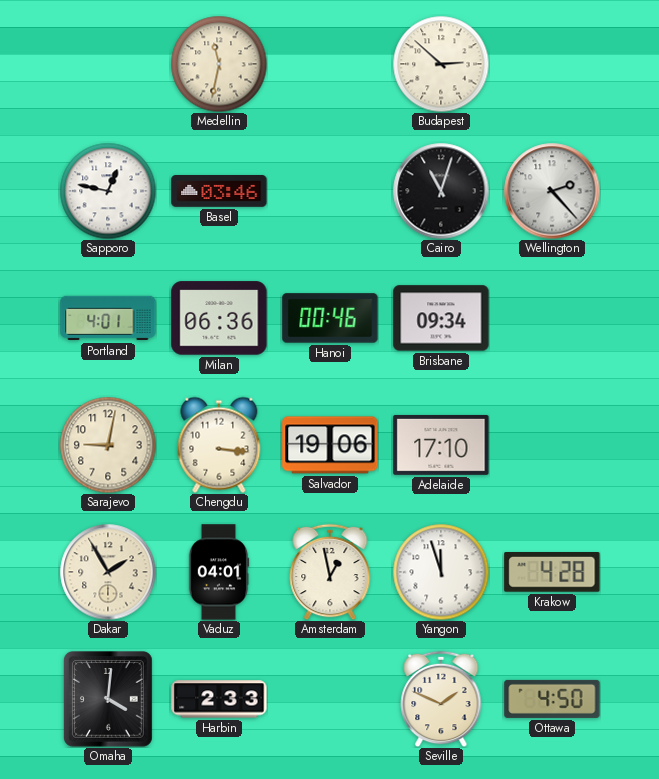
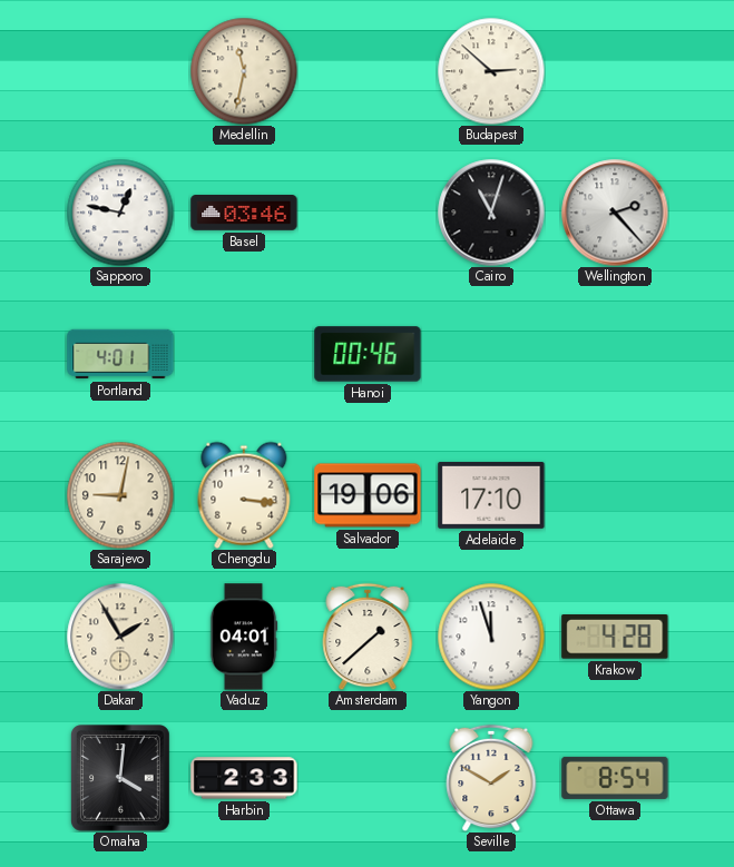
Milan: 06:36 -> none (219, 318)
Brisbane: 09:34 -> none (441, 318)
Amsterdam: 12:58 -> 1:38 (368, 637)
Seville: 1:49 -> 1:50 (491, 778)
Ottawa: 4:50 -> 8:54 (615, 778)
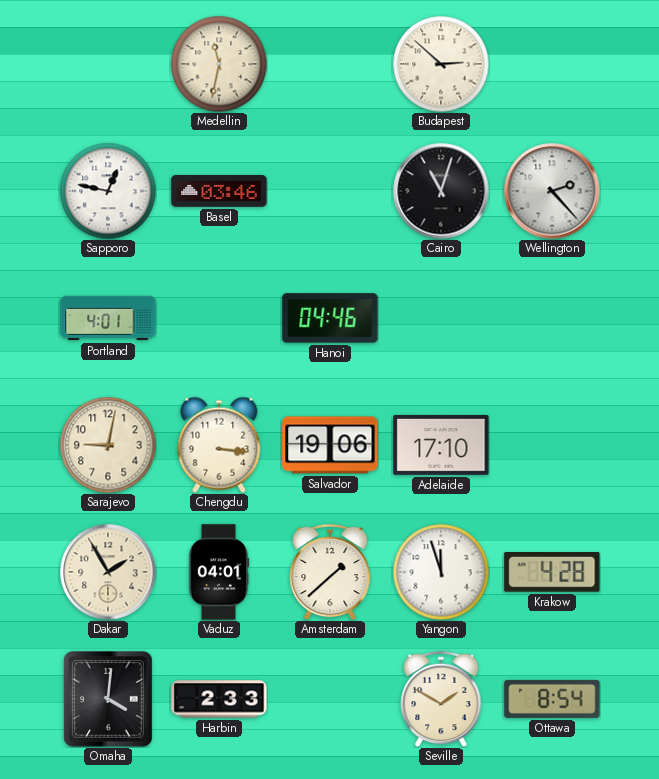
Hanoi: 00:46 -> 04:46 (330, 318)
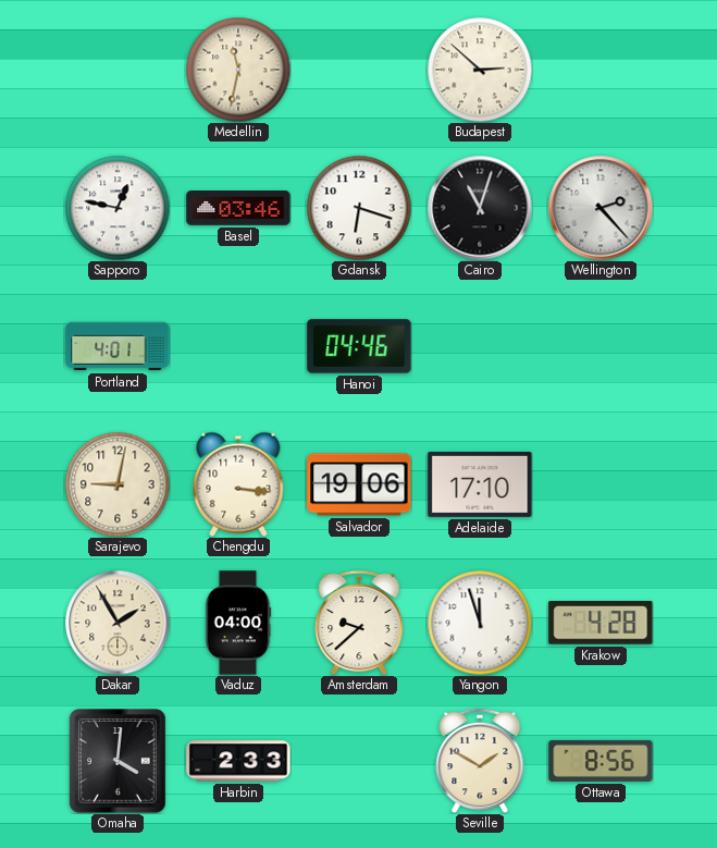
Gdansk: none -> 6:18 (359, 208)
Vaduz: 04:01 -> 04:00 (238, 623)
Amsterdam: 1:38 -> 9:38 (359, 623)
Ottawa: 8:54 -> 8:56 (601, 761)
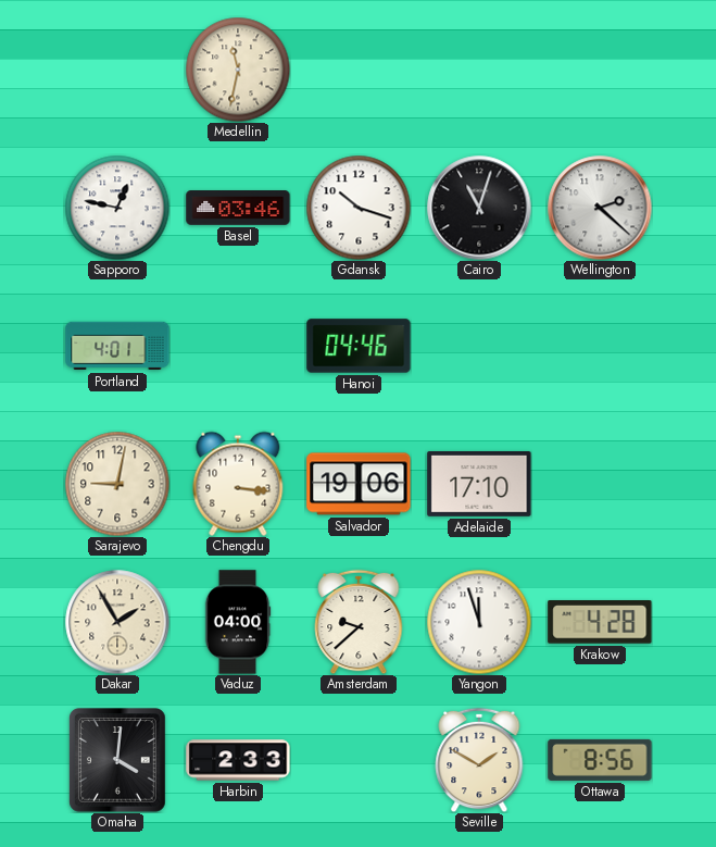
Budapest: 2:52 -> none (480, 70)
Gdansk: 6:18 -> 10:18 (359, 208)
Wellington: 2:23 -> 2:22 (600, 208)
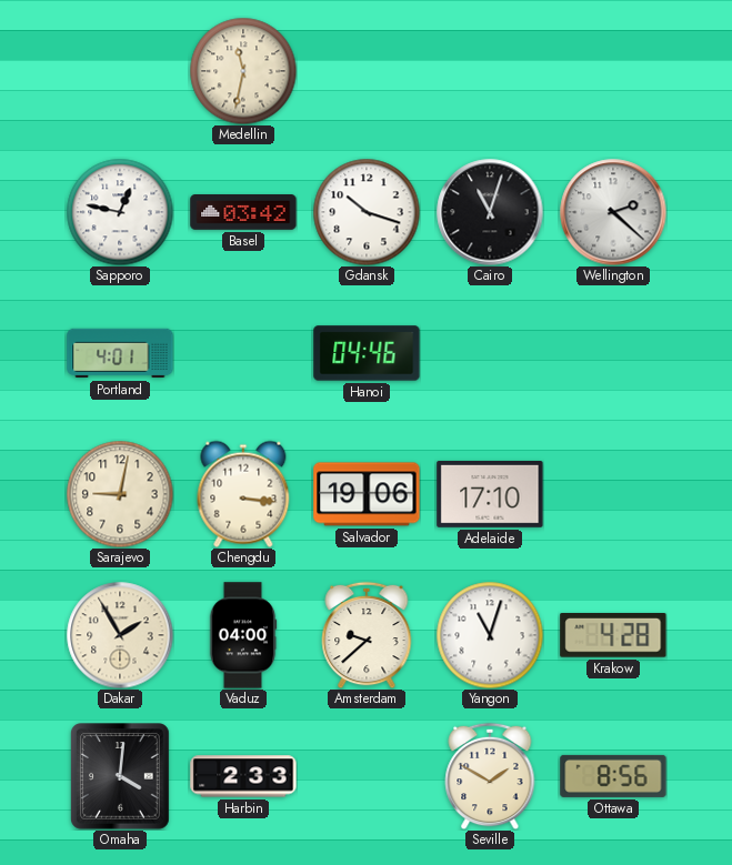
Basel: 03:46 -> 03:42 (243, 213)
Yangon: 11:57 -> 11:03 (490, 635)
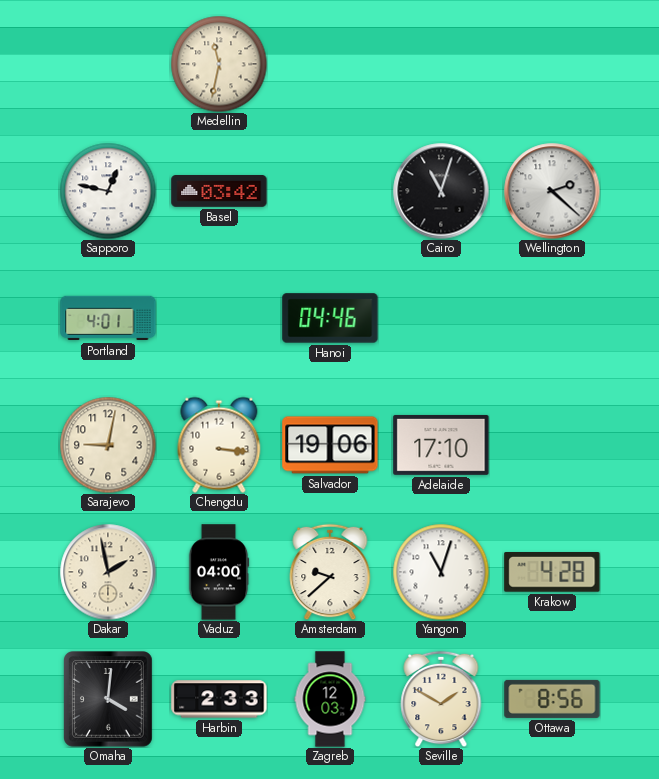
Gdansk: 10:18 -> none (367, 212)
Dakar: 1:55 -> 1:58 (108, 572)
Zagreb: none -> 12:03 (330, 699)
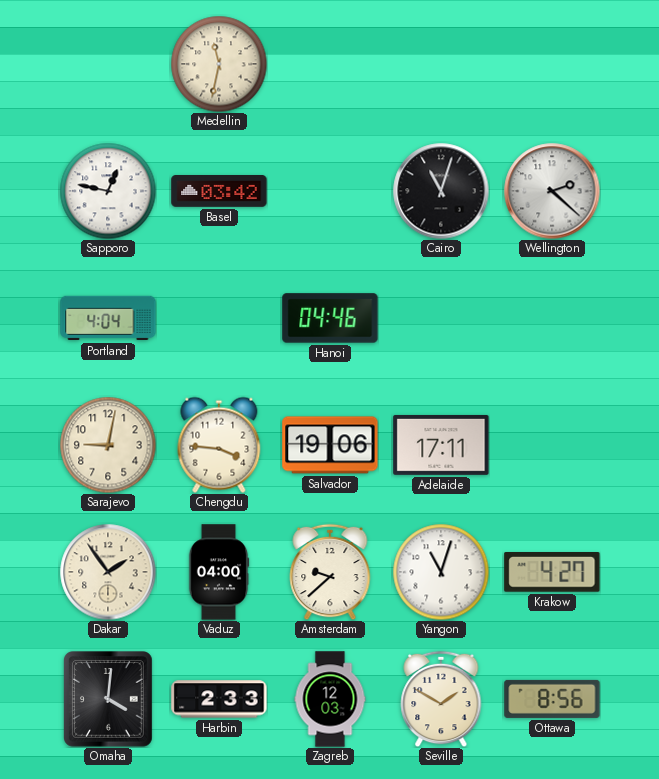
Portland: 4:01 -> 4:04 (108, 318)
Chengdu: 3:16 -> 3:46 (219, 445)
Adelaide: 17:10 -> 17:11 (441, 445)
Dakar: 1:58 -> 1:54 (108, 572)
Krakow: 4:28 -> 4:27 (552, 573)
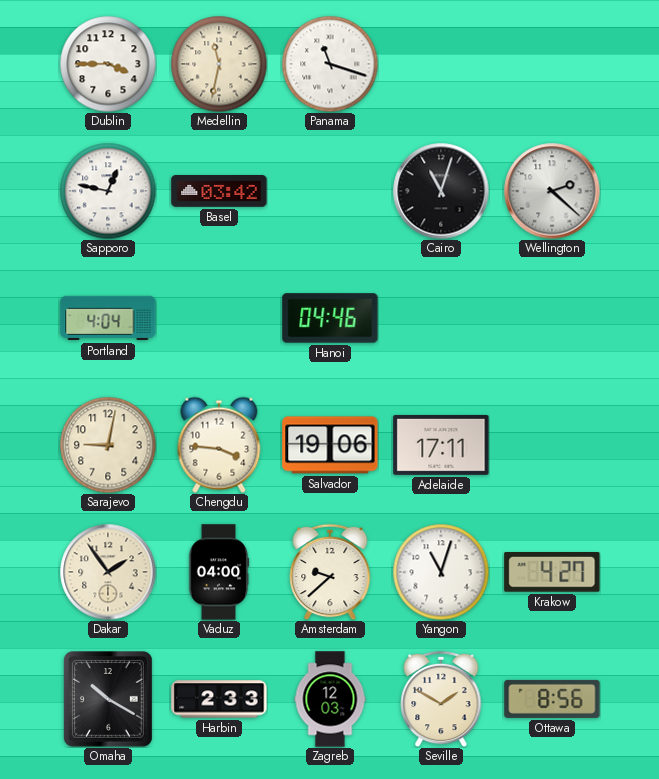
Dublin: none -> 3:45 (108, 64)
Panama: none -> 11:18 (330, 64)
Omaha: 4:01 -> 10:20 (109, 700)
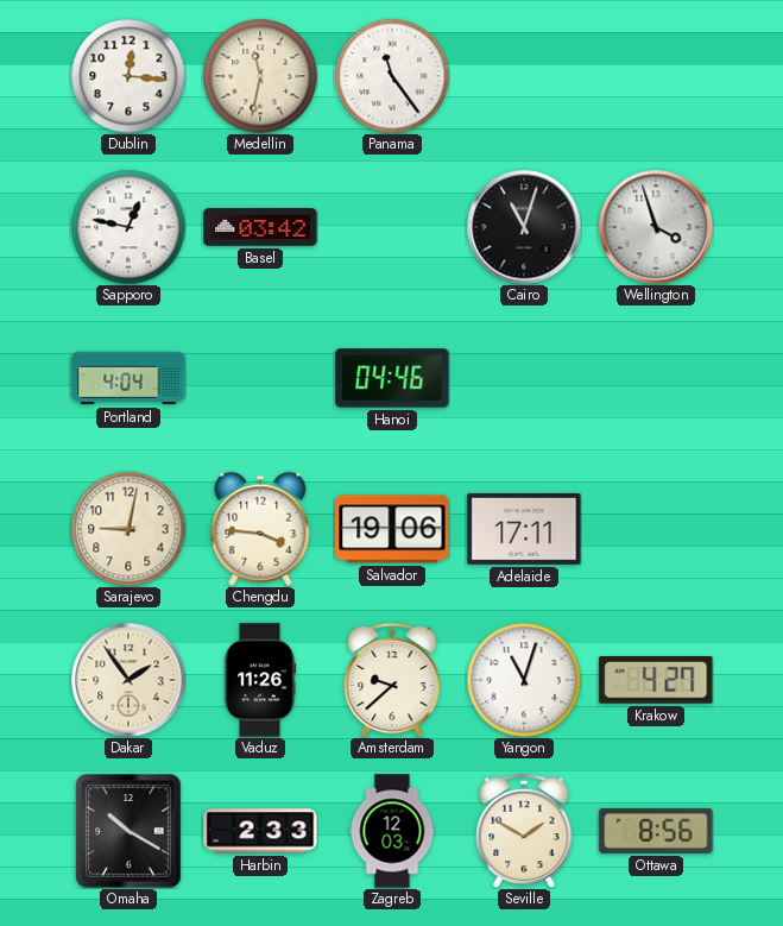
Dublin: 3:45 -> 12:16 (128, 76)
Panama: 11:18 -> 11:24 (392, 76)
Wellington: 2:22 -> 3:57 (656, 227)
Vaduz: 04:00 -> 11:26 (260, 680)
